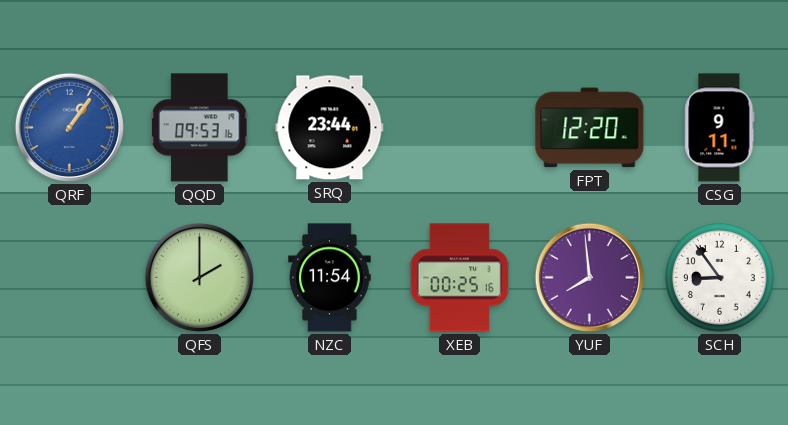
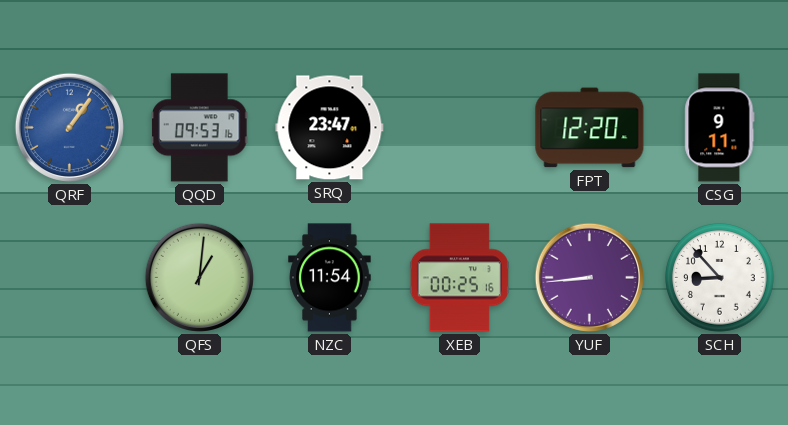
SRQ: 23:44 -> 23:47 (330, 128)
QFS: 2:00 -> 1:01 (199, 277)
YUF: 7:59 -> 8:44 (589, 277)
SCH: 8:54 -> 8:53 (720, 278)
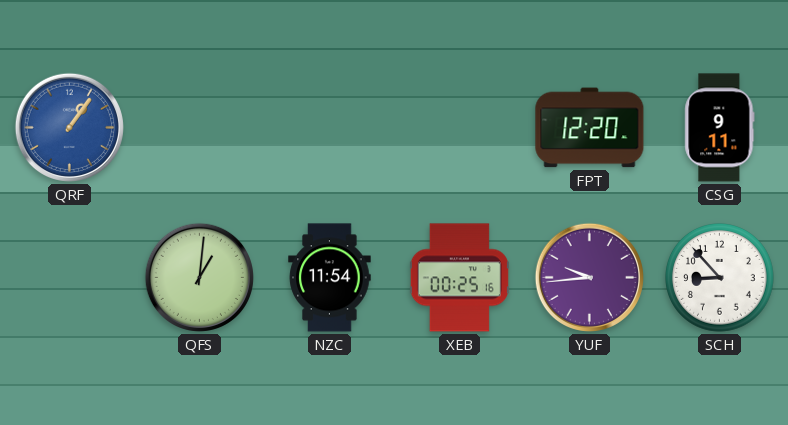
QQD: 09:53 -> none (200, 128)
SRQ: 23:47 -> none (330, 128)
YUF: 8:44 -> 9:44 (589, 277)
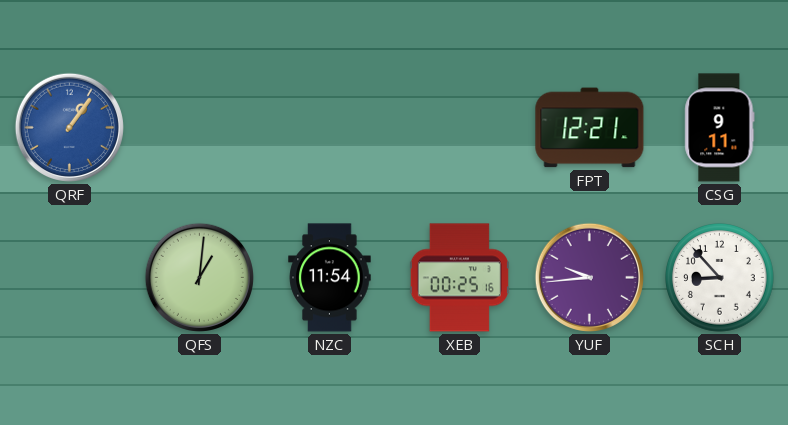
FPT: 12:20 -> 12:21 (590, 128)
